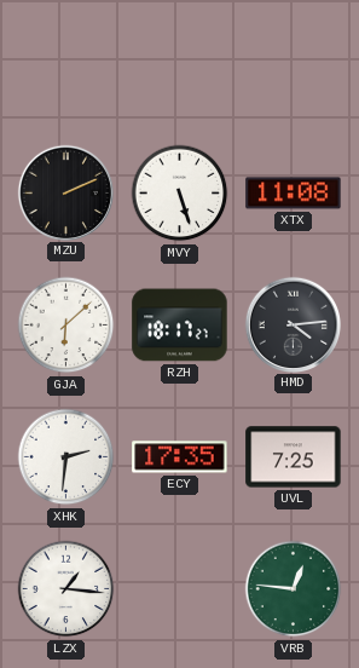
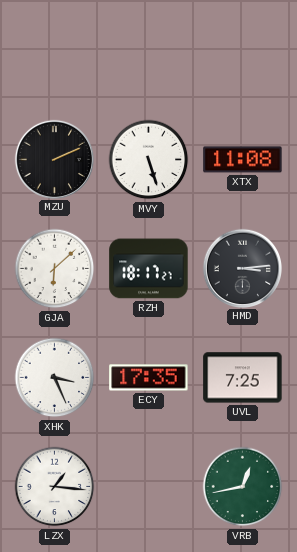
HMD: 4:14 -> 3:14 (242, 268)
XHK: 2:31 -> 3:26 (55, 378)
VRB: 12:46 -> 12:43 (243, 487)
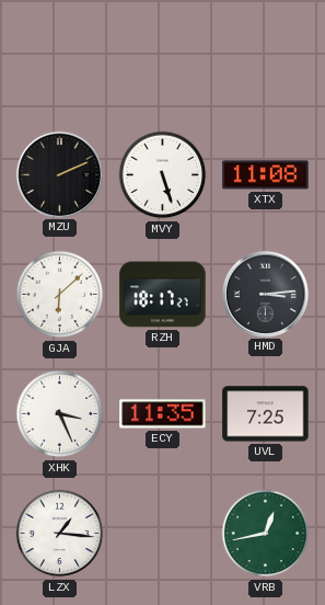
ECY: 17:35 -> 11:35 (163, 414)
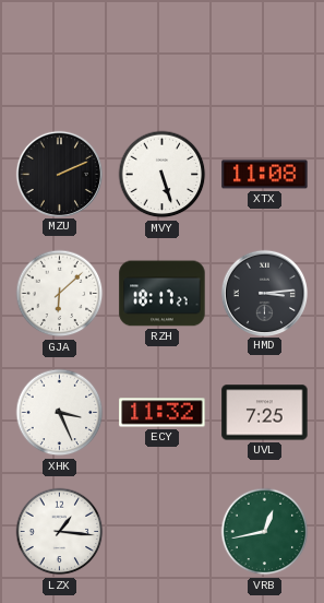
ECY: 11:35 -> 11:32 (163, 413)
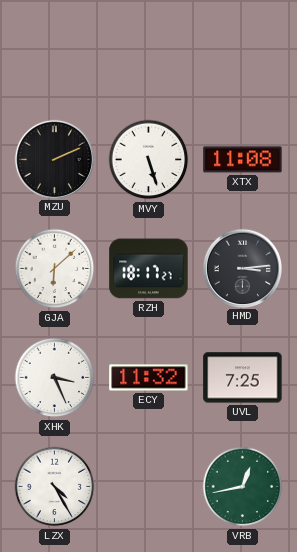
LZX: 1:16 -> 4:25 (55, 487)
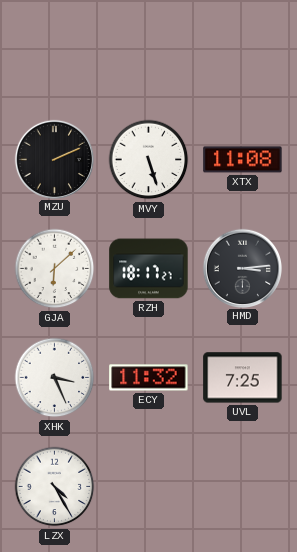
VRB: 12:43 -> none (243, 487)
